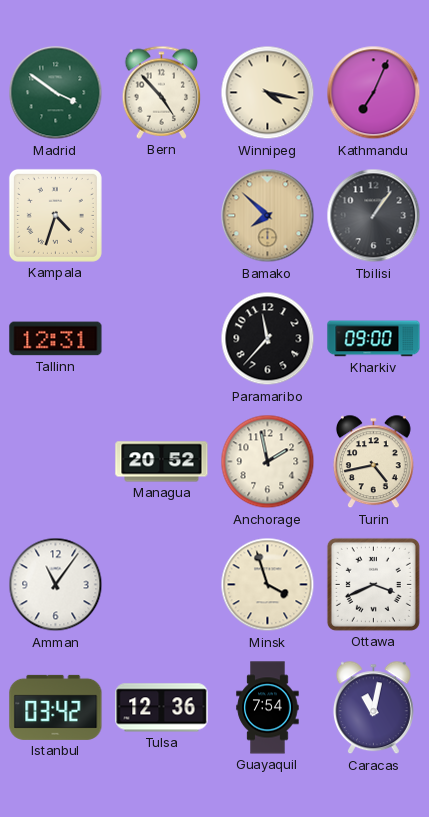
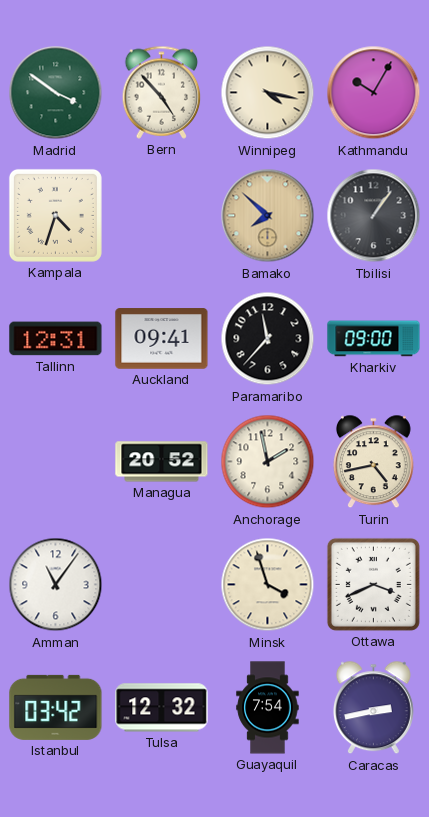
Kathmandu: 7:04 -> 10:05 (374, 93)
Auckland: none -> 09:41 (162, 339)
Tulsa: 12:36 -> 12:32 (162, 708)
Caracas: 11:02 -> 2:43 (373, 708)
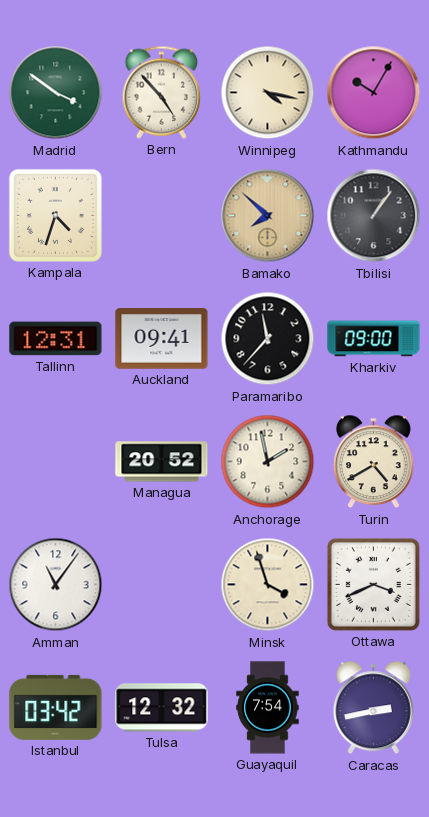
Turin: 4:43 -> 4:40 (373, 462)
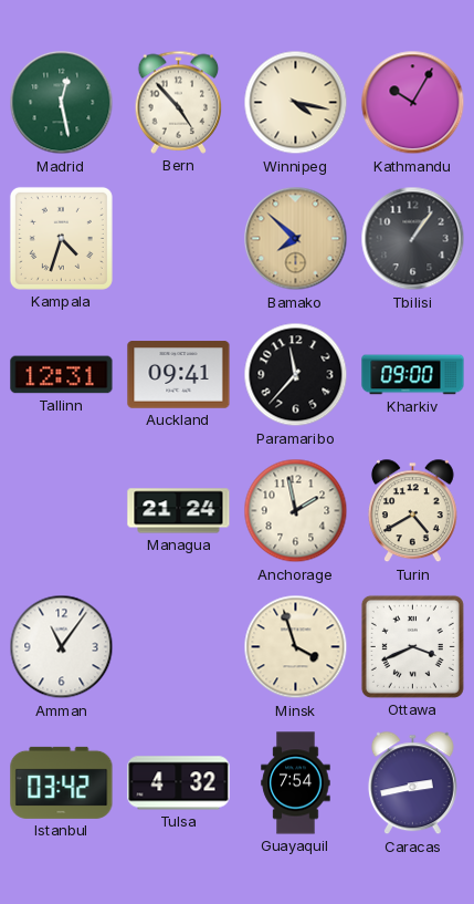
Madrid: 3:51 -> 12:28 (62, 103)
Managua: 20:52 -> 21:24 (179, 511)
Tulsa: 12:32 -> 4:32 (179, 783)
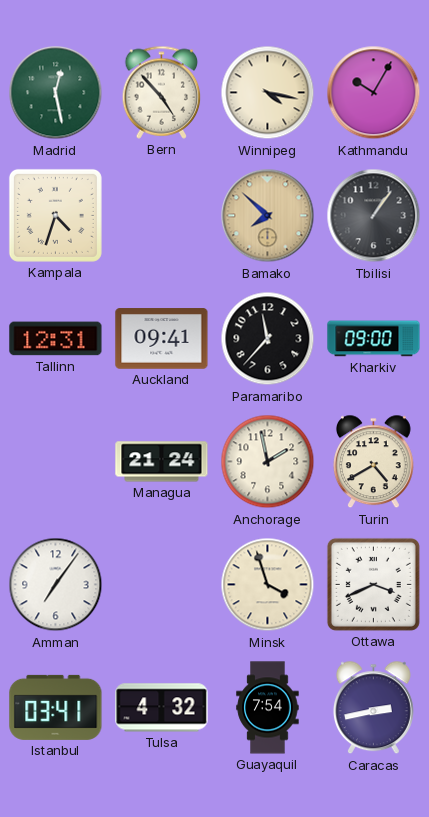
Amman: 11:06 -> 7:06 (56, 585)
Istanbul: 03:42 -> 03:41 (56, 707)
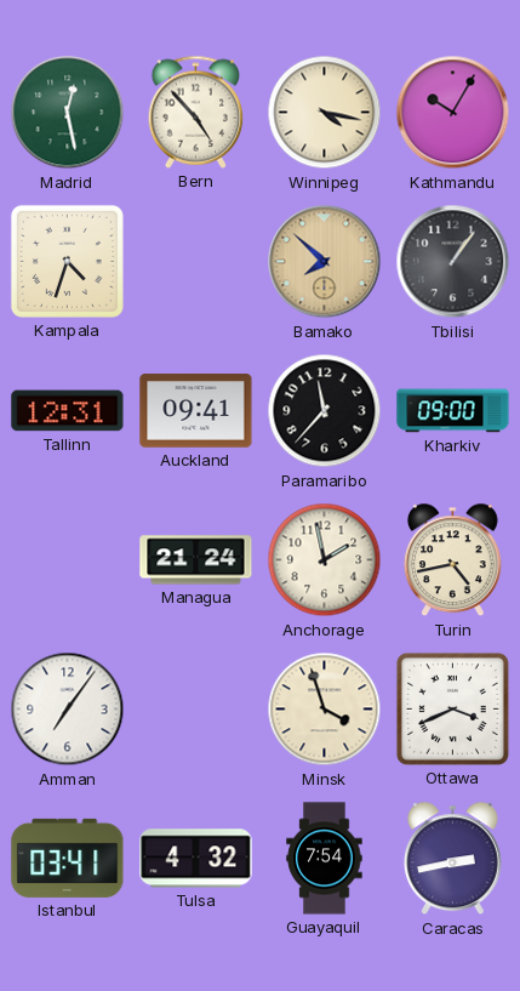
Turin: 4:40 -> 4:43 (452, 560)
